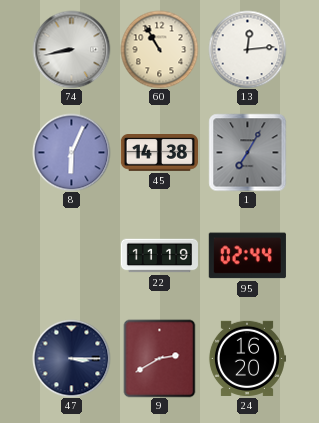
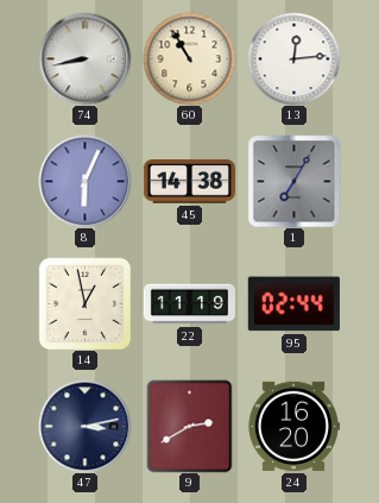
14: none -> 12:58 (84, 303)
47: 3:15 -> 3:13 (84, 426)
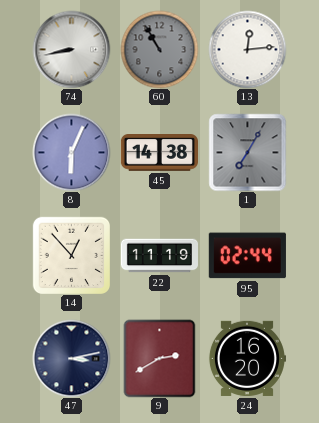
60 dial: cream -> grey (159, 49)
14: 12:58 -> 12:53 (71, 255)
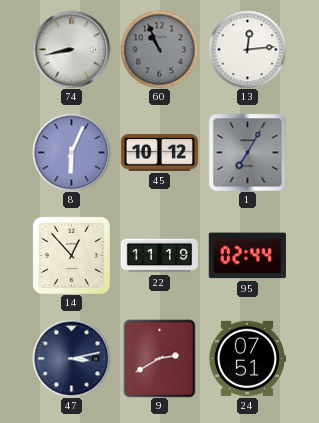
60: 10:55 -> 10:56 (159, 49)
45: 14:38 -> 10:12 (159, 153)
24: 16:20 -> 07:51 (247, 358)
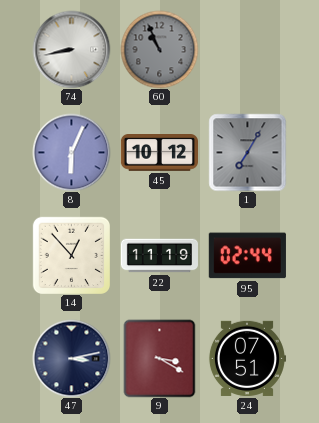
13: 12:14 -> none (247, 49)
9: 2:40 -> 3:20 (160, 358)
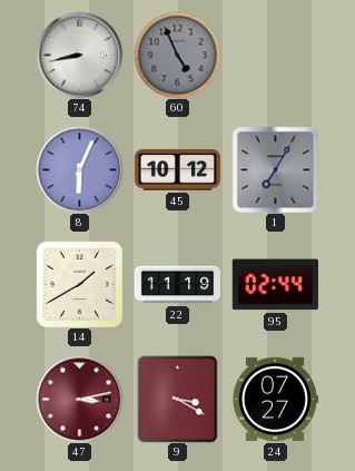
60: 10:56 -> 4:56 (177, 55)
14: 12:53 -> 1:40 (79, 284)
47 dial: navy -> burgundy (79, 399)
24: 07:51 -> 07:27 (275, 399)
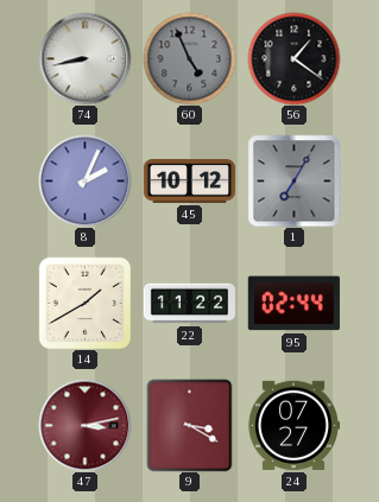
56: none -> 1:21 (293, 58)
8: 6:04 -> 2:04 (84, 180)
22: 11:19 -> 11:22 (189, 304)
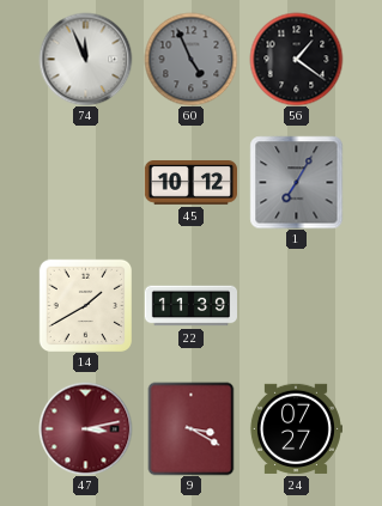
74: 8:43 -> 11:56 (85, 59)
8: 2:04 -> none (84, 180)
22: 11:22 -> 11:39 (190, 306)
95: 02:44 -> none (293, 304)
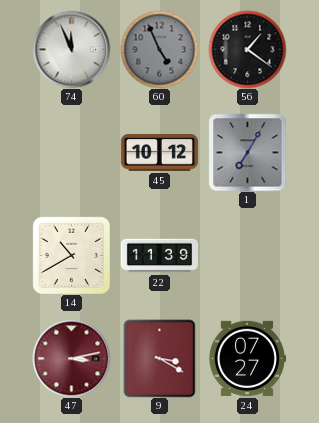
14: 1:40 -> 10:40 (71, 255)
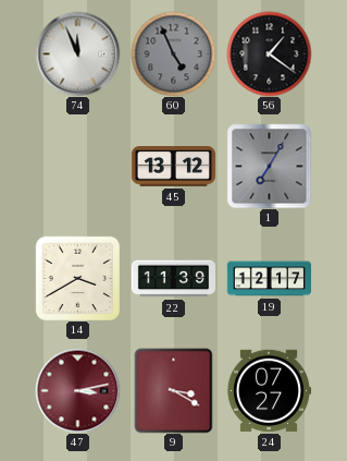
45: 10:12 -> 13:12 (173, 167)
14: 10:40 -> 3:40 (77, 278)
19: none -> 12:17 (269, 279)
